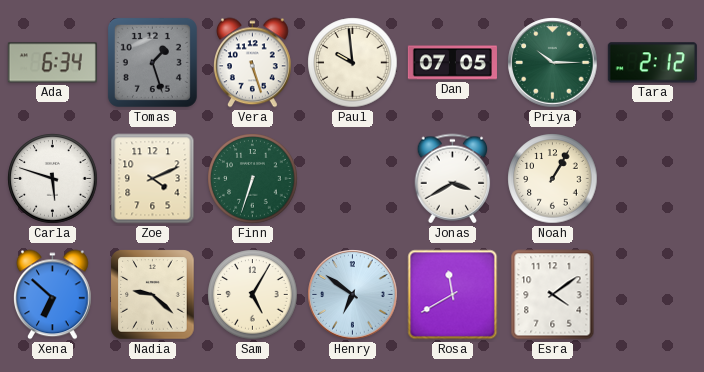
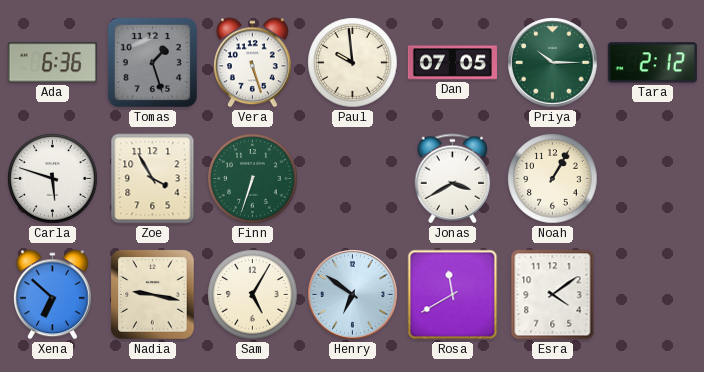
Ada: 6:34 -> 6:36 (52, 63)
Zoe: 4:11 -> 3:55 (153, 179)
Nadia: 9:22 -> 9:17 (153, 295)
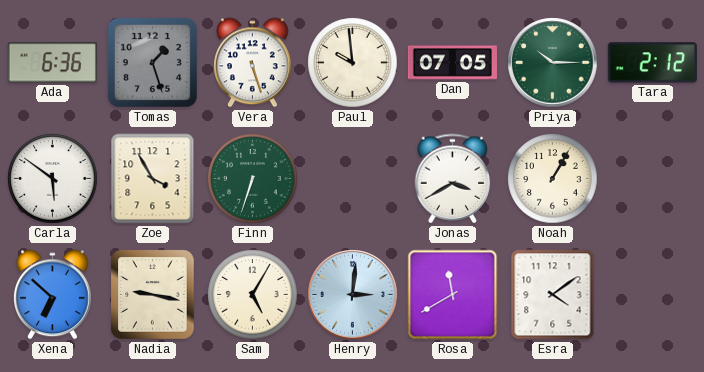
Carla: 5:48 -> 5:51 (53, 179)
Henry: 6:51 -> 3:01 (353, 295)
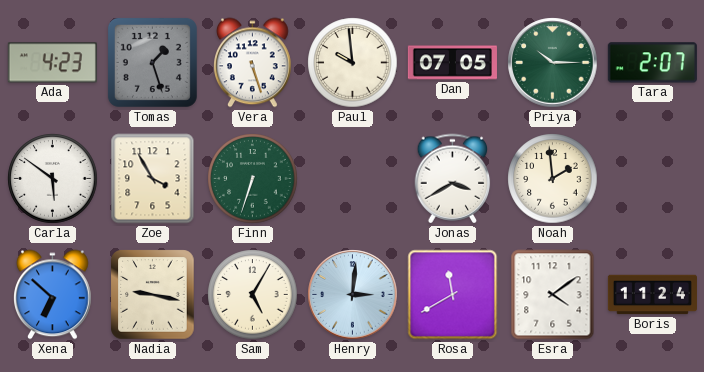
Ada: 6:36 -> 4:23 (52, 63)
Tara: 2:12 -> 2:07 (652, 63)
Noah: 1:05 -> 1:59 (553, 179)
Boris: none -> 11:24 (652, 295)
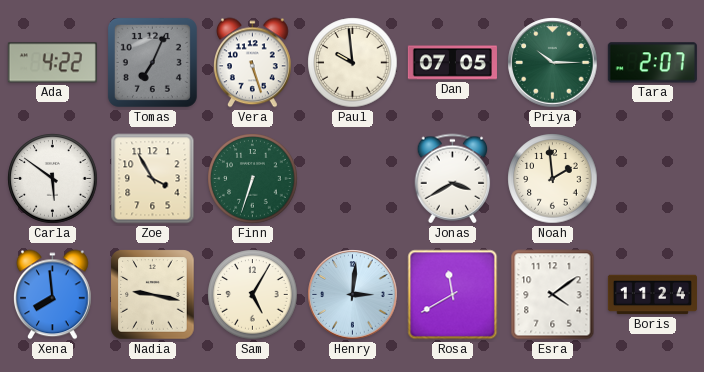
Ada: 4:23 -> 4:22 (52, 63)
Tomas: 1:27 -> 7:04 (152, 62)
Xena: 6:52 -> 7:59 (53, 295)
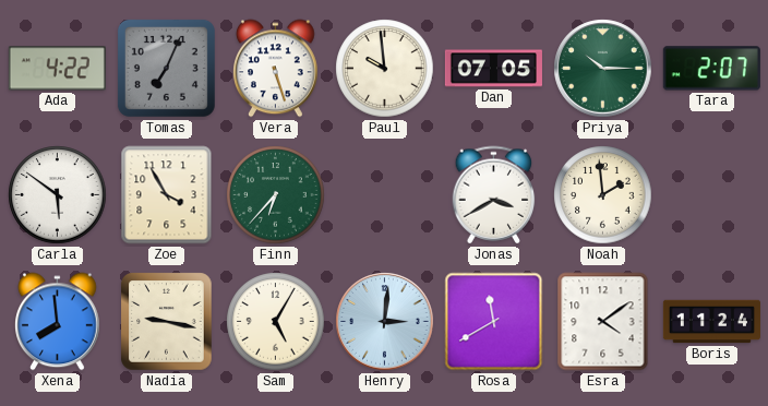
Finn: 6:33 -> 6:37 (276, 195)
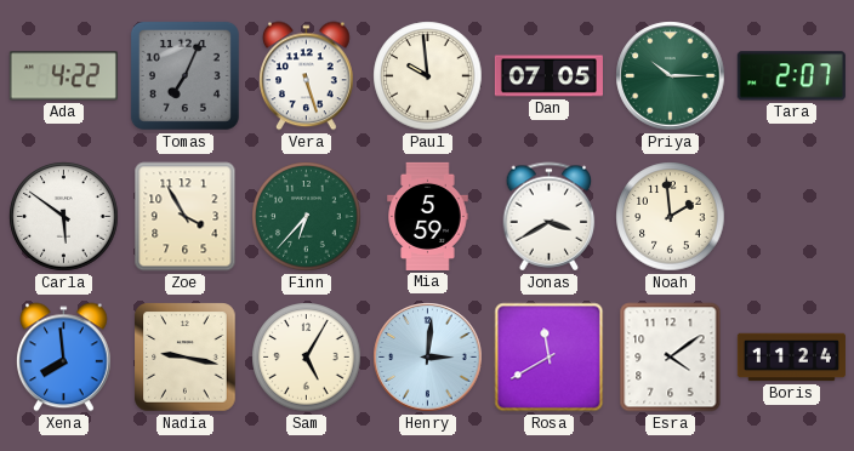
Mia: none -> 5:59 (428, 216)
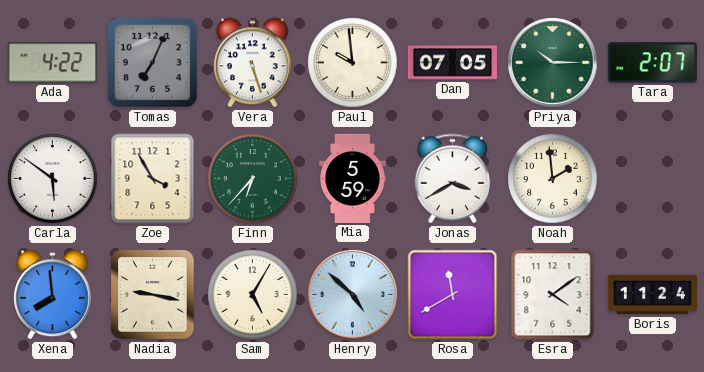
Henry: 3:01 -> 4:52 (353, 295)
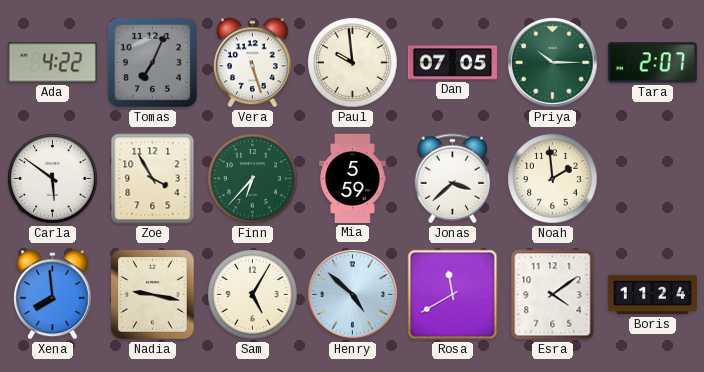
Jonas: 3:40 -> 3:38 (453, 179)
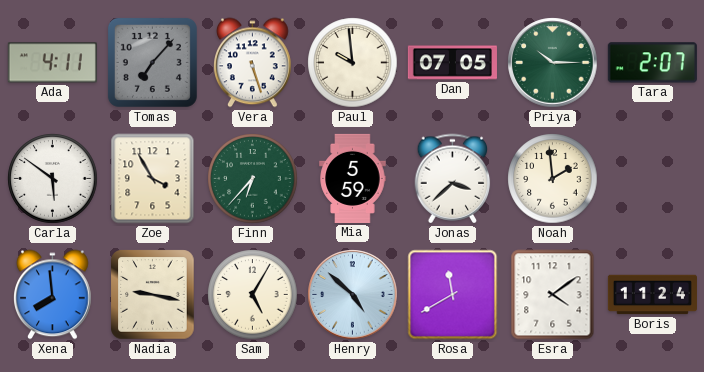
Ada: 4:22 -> 4:11 (52, 63)
Tomas: 7:04 -> 7:07 (152, 62)
